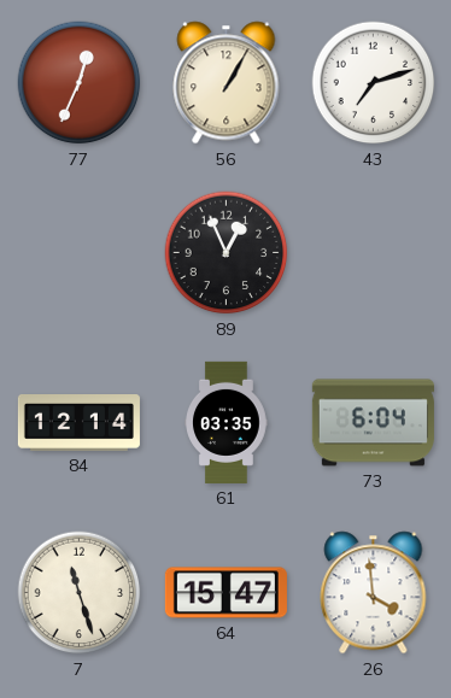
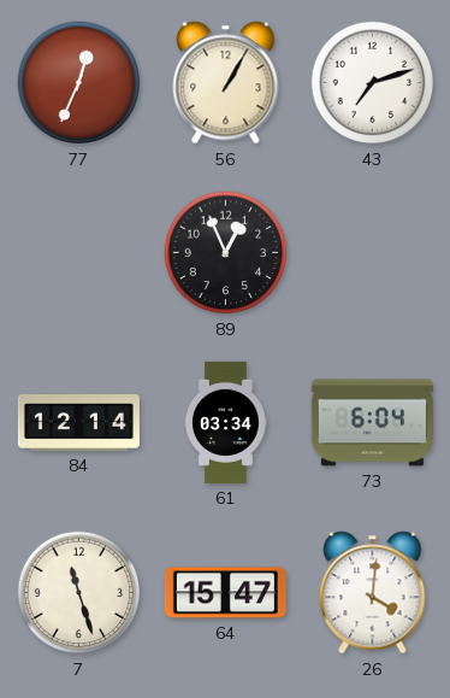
61: 03:35 -> 03:34 (226, 422)
26: 3:59 -> 4:01 (373, 593)
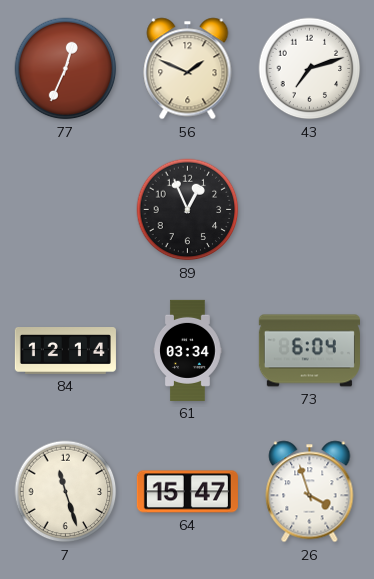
56: 1:05 -> 1:49 (188, 69)
26: 4:01 -> 3:57 (310, 492)
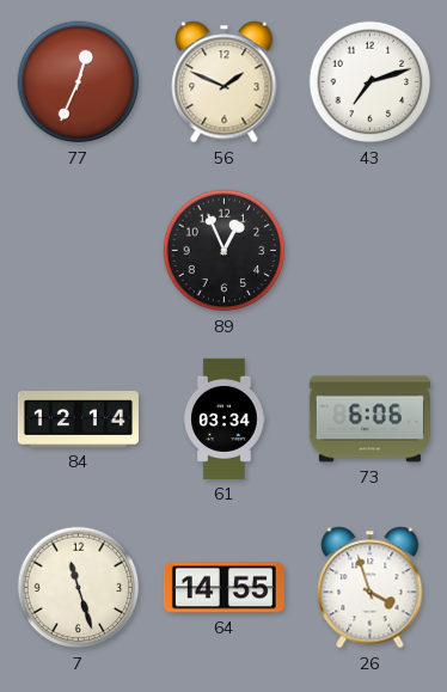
73: 6:04 -> 6:06 (369, 420)
64: 15:47 -> 14:55 (223, 588)
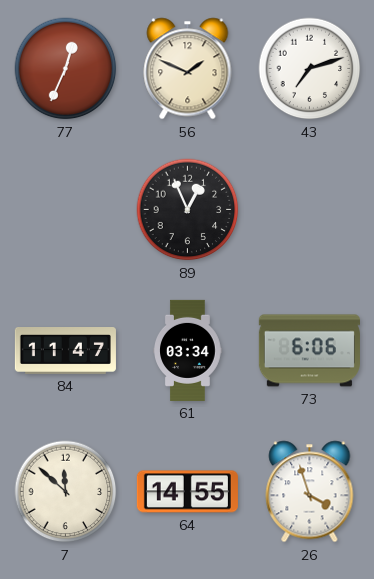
84: 12:14 -> 11:47 (65, 351)
7: 11:27 -> 11:52 (66, 492)
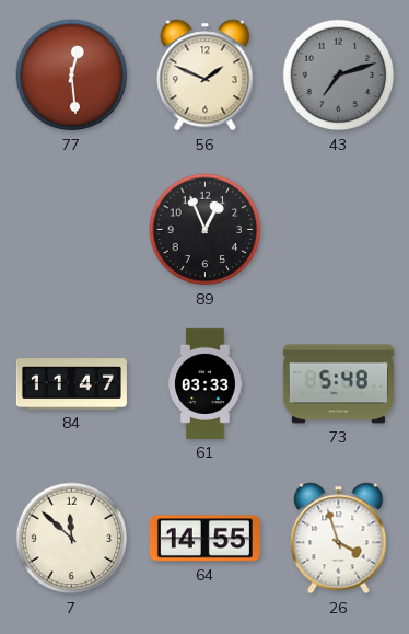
77: 12:34 -> 12:29 (72, 76)
43 dial: white -> grey (339, 76)
61: 03:34 -> 03:33 (206, 383)
73: 6:06 -> 5:48 (338, 384)
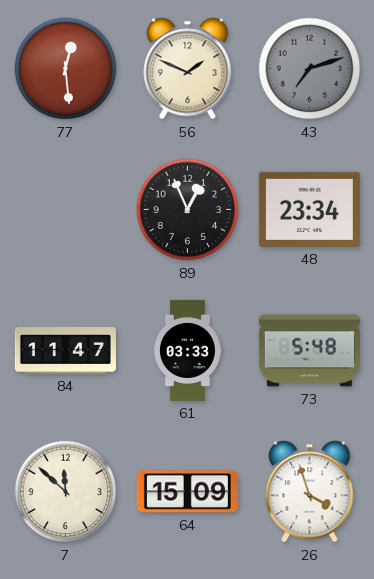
48: none -> 23:34 (309, 209)
64: 14:55 -> 15:09 (187, 492)
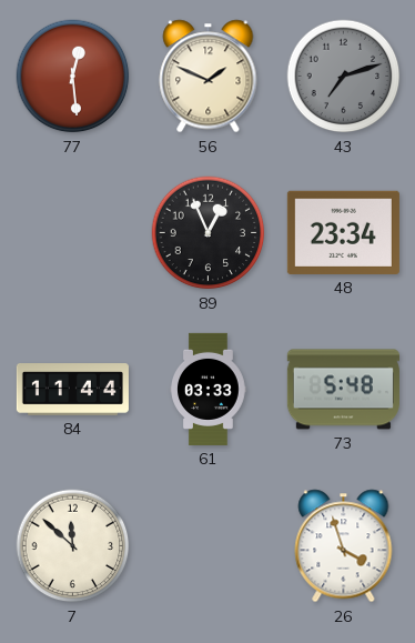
84: 11:47 -> 11:44 (72, 390)
64: 15:09 -> none (187, 492)
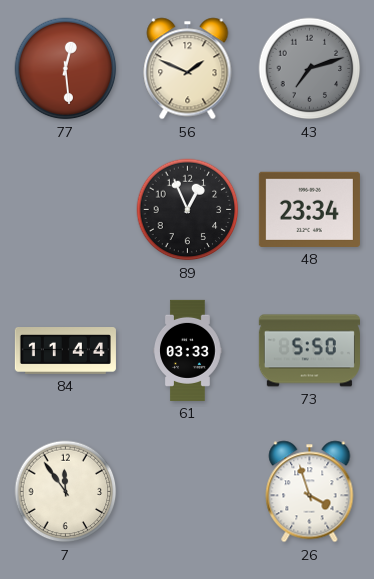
73: 5:48 -> 5:50 (309, 351)
7: 11:52 -> 11:54 (66, 492)
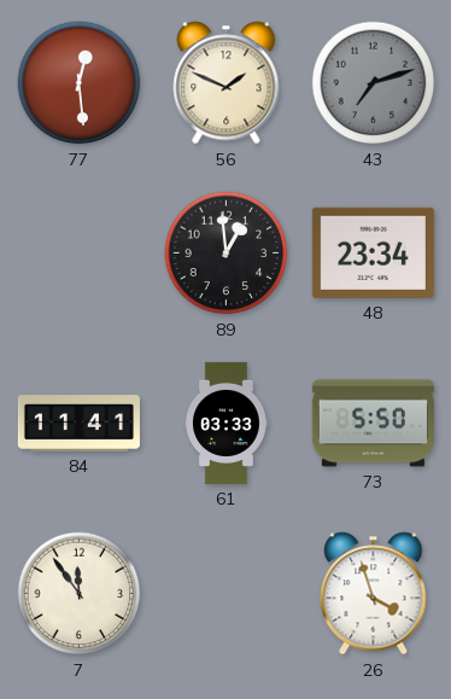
89: 12:56 -> 12:59 (227, 254)
84: 11:44 -> 11:41 (78, 424)
